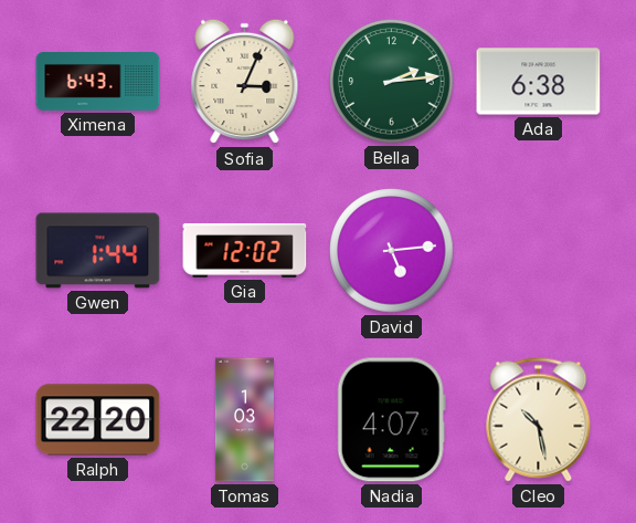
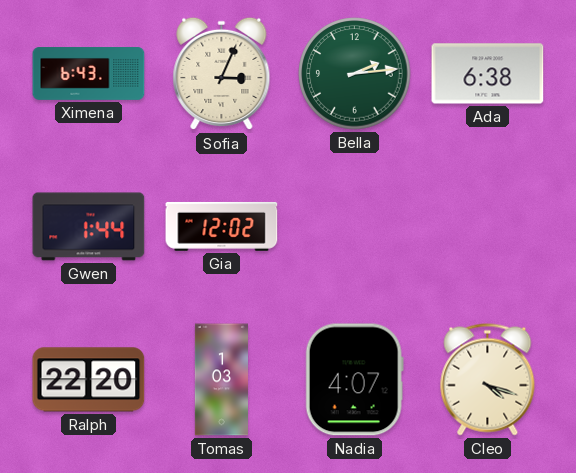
David: 5:14 -> none (392, 251)
Cleo: 10:28 -> 4:18 (488, 380)
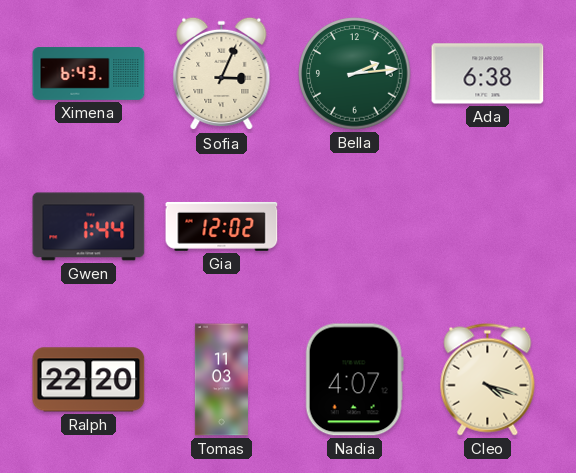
Tomas: 1:03 -> 11:03 (221, 380)
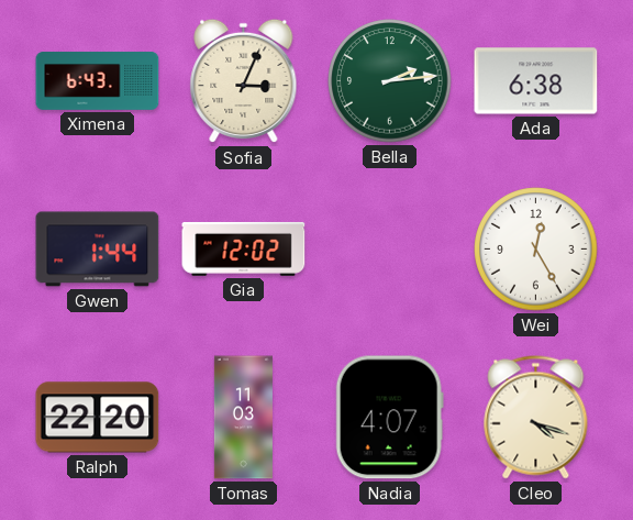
Wei: none -> 12:25 (536, 250)
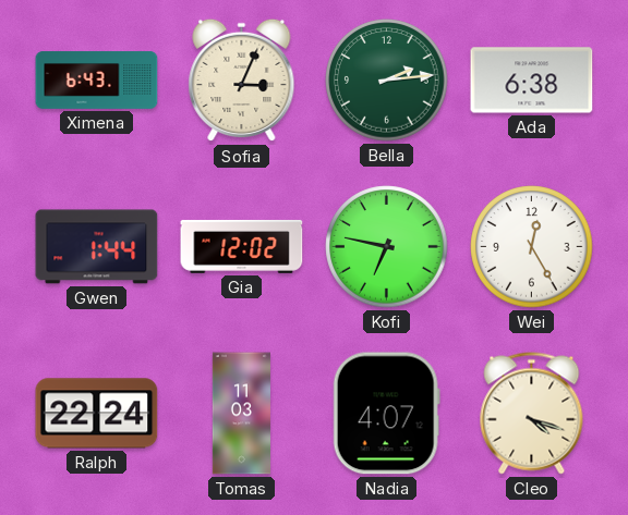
Kofi: none -> 6:47 (387, 247)
Ralph: 22:20 -> 22:24 (97, 414)
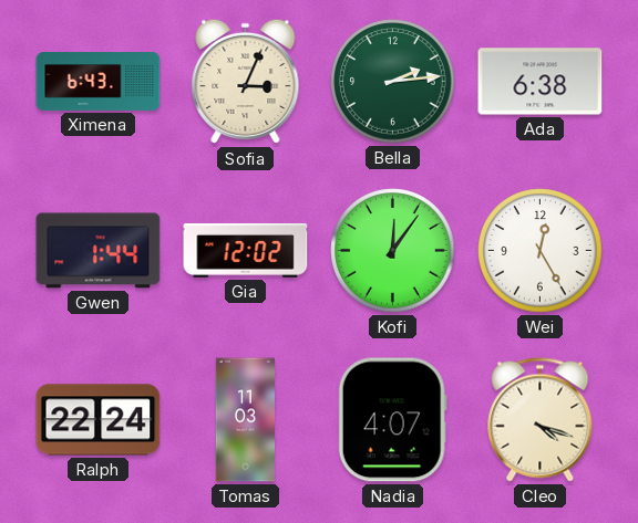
Kofi: 6:47 -> 12:06 (393, 251)
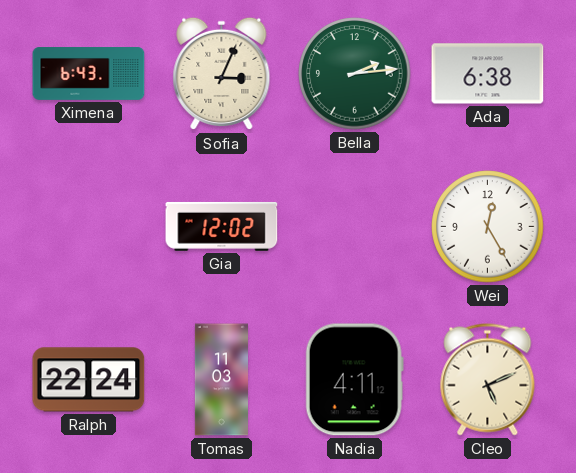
Gwen: 1:44 -> none (99, 251)
Kofi: 12:06 -> none (393, 251)
Nadia: 4:07 -> 4:11 (354, 380)
Cleo: 4:18 -> 5:11 (488, 380)
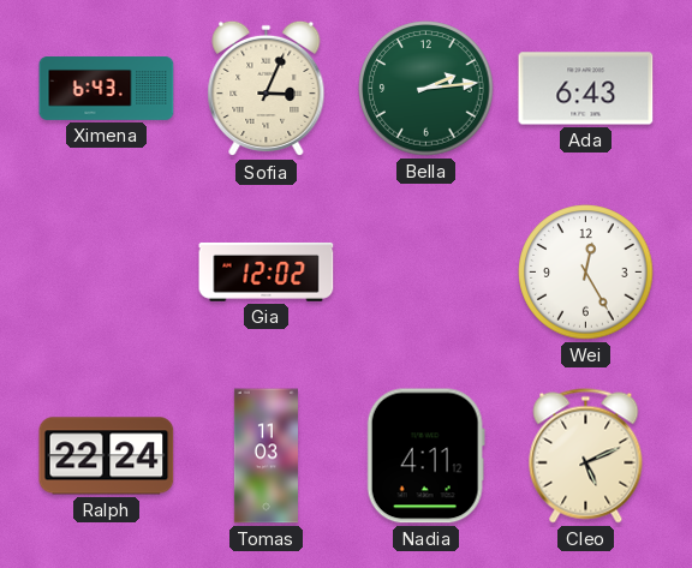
Ada: 6:38 -> 6:43 (586, 89)
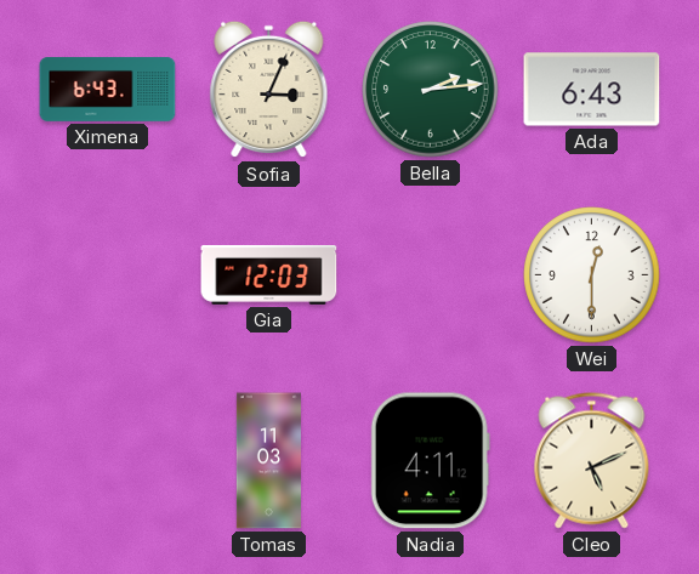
Gia: 12:02 -> 12:03 (269, 274)
Wei: 12:25 -> 12:30 (592, 275)
Ralph: 22:24 -> none (107, 456)
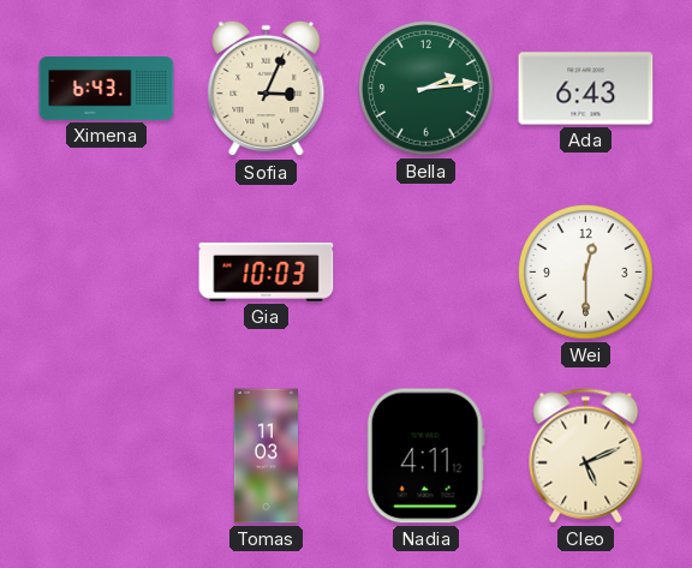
Gia: 12:03 -> 10:03 (267, 271)
